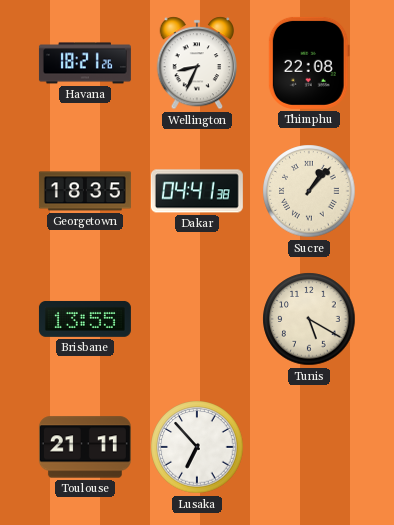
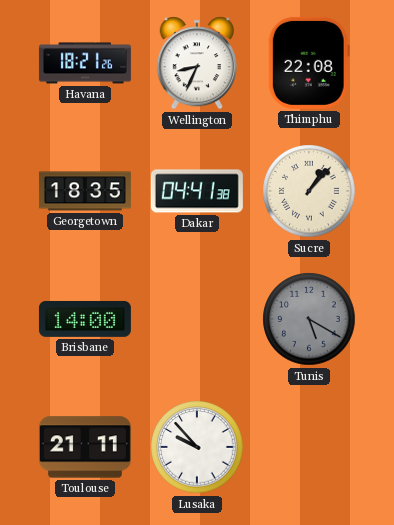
Brisbane: 13:55 -> 14:00 (85, 319)
Tunis dial: cream -> grey (309, 319)
Lusaka: 6:53 -> 9:53 (197, 447)
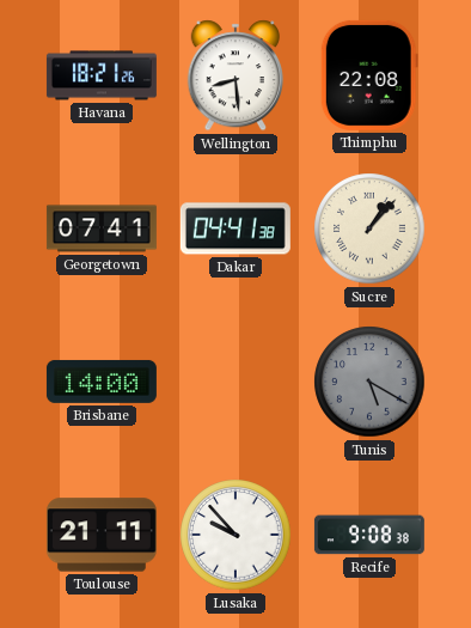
Wellington: 8:34 -> 8:29 (234, 75)
Georgetown: 18:35 -> 07:41 (102, 228)
Recife: none -> 9:08 (369, 535)
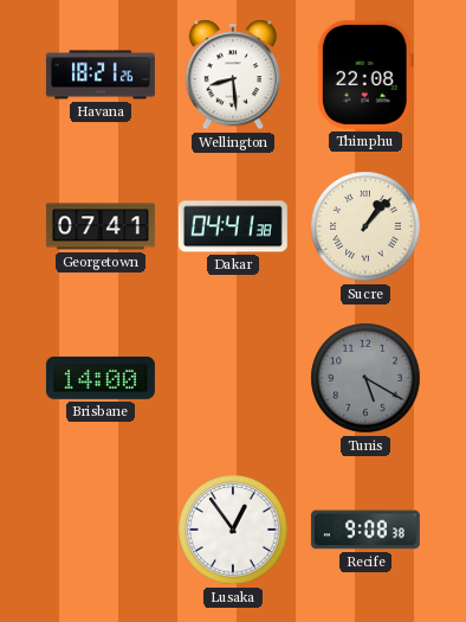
Toulouse: 21:11 -> none (102, 535)
Lusaka: 9:53 -> 12:54 (233, 530)
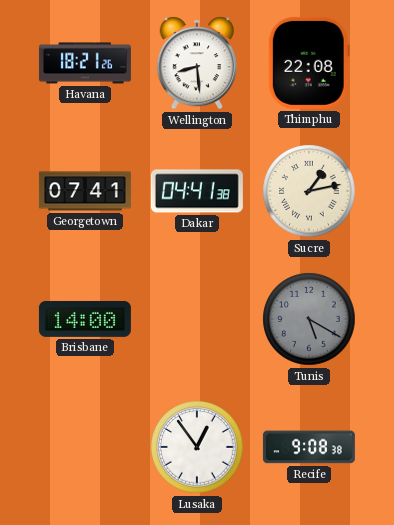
Sucre: 1:07 -> 1:13 (309, 191)
